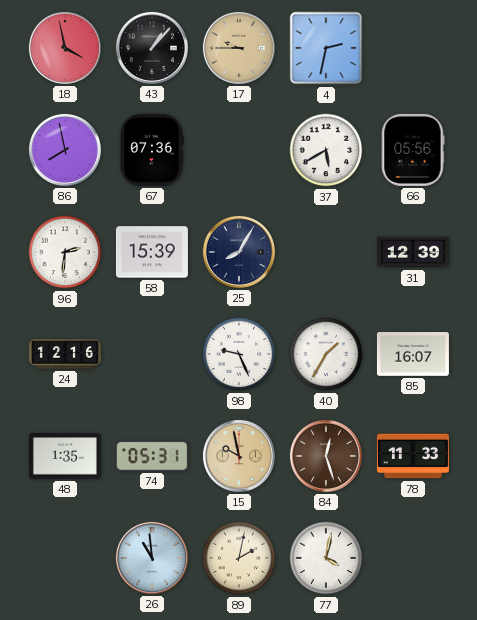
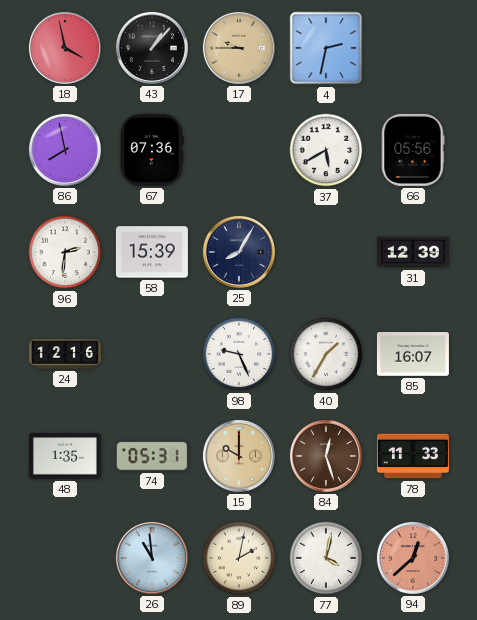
15: 9:58 -> 10:00 (239, 456)
94: none -> 12:38 (413, 558)
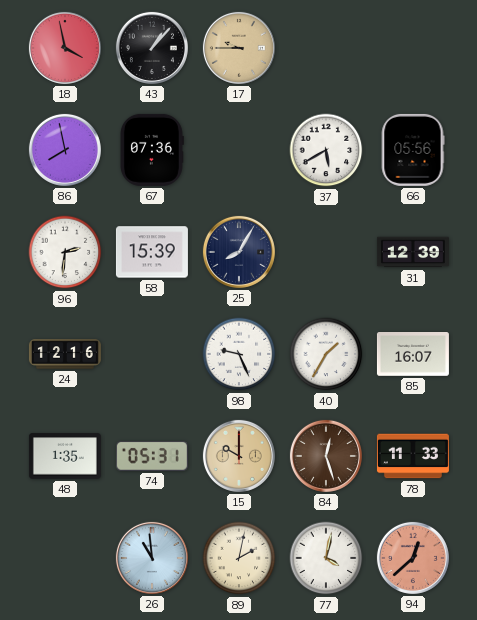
4: 2:32 -> none (326, 48)
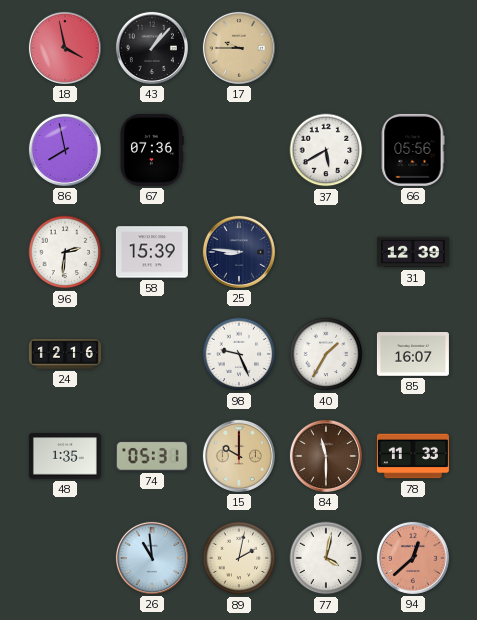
25: 8:05 -> 8:46 (239, 252)
84: 12:27 -> 11:30 (326, 456)
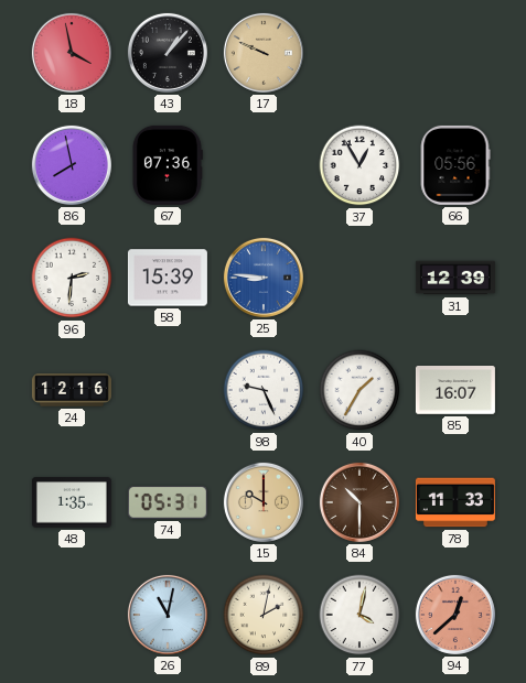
17: 9:45 -> 9:49 (264, 53)
37: 5:40 -> 12:55 (359, 165)
25 dial: navy -> blue (264, 278)
84: 11:30 -> 10:30 (359, 502)
26: 10:59 -> 11:02 (168, 615)
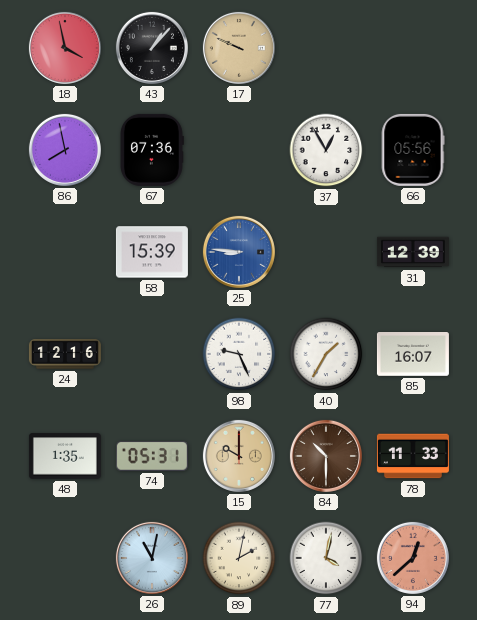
96: 2:31 -> none (72, 278)
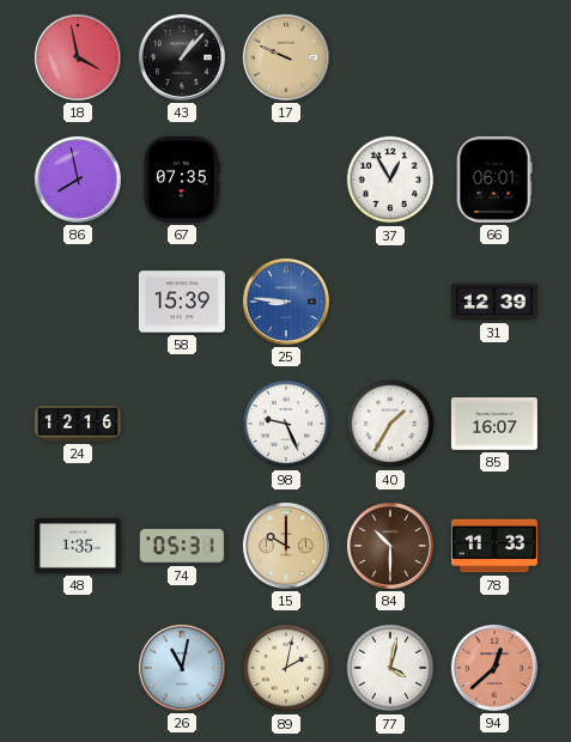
67: 07:36 -> 07:35 (181, 180)
66: 05:56 -> 06:01 (494, 180)
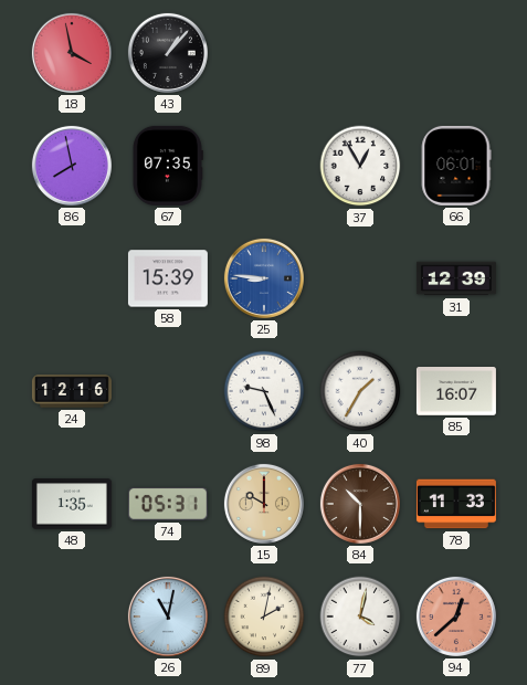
17: 9:49 -> none (286, 57)
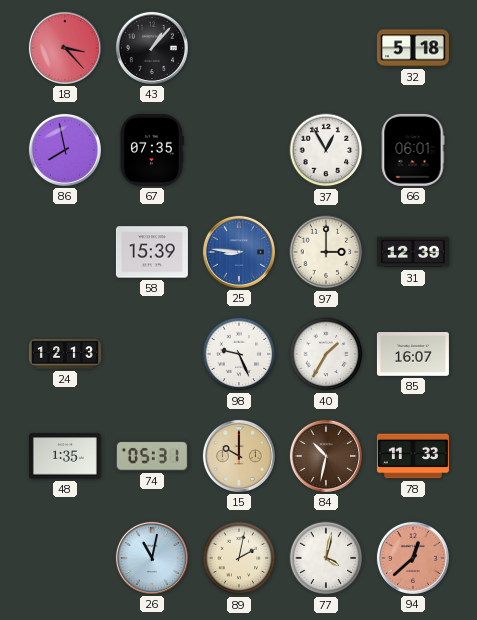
18: 3:58 -> 3:23 (65, 48)
32: none -> 5:18 (413, 48)
97: none -> 3:00 (326, 252)
24: 12:16 -> 12:13 (65, 354)
84: 10:30 -> 10:32 (326, 456)
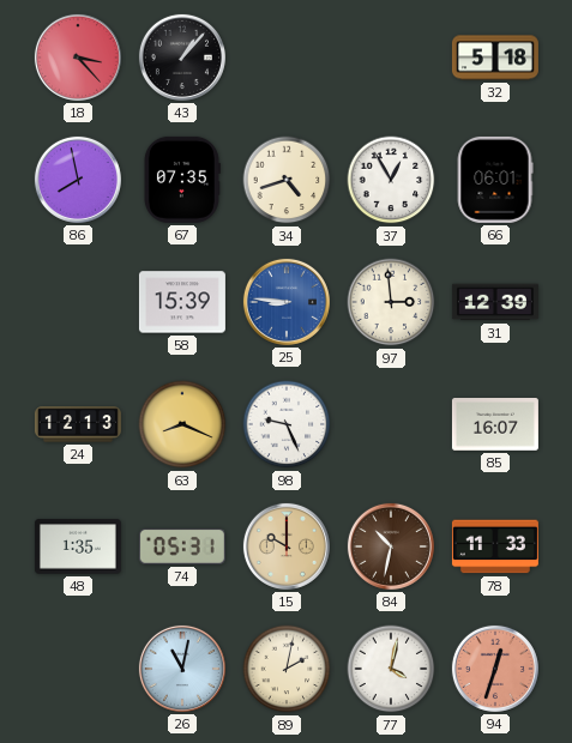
34: none -> 4:42 (287, 180)
97: 3:00 -> 2:59 (391, 302)
63: none -> 8:19 (182, 424)
40: 1:35 -> none (326, 354)
94: 12:38 -> 12:33 (495, 669)
